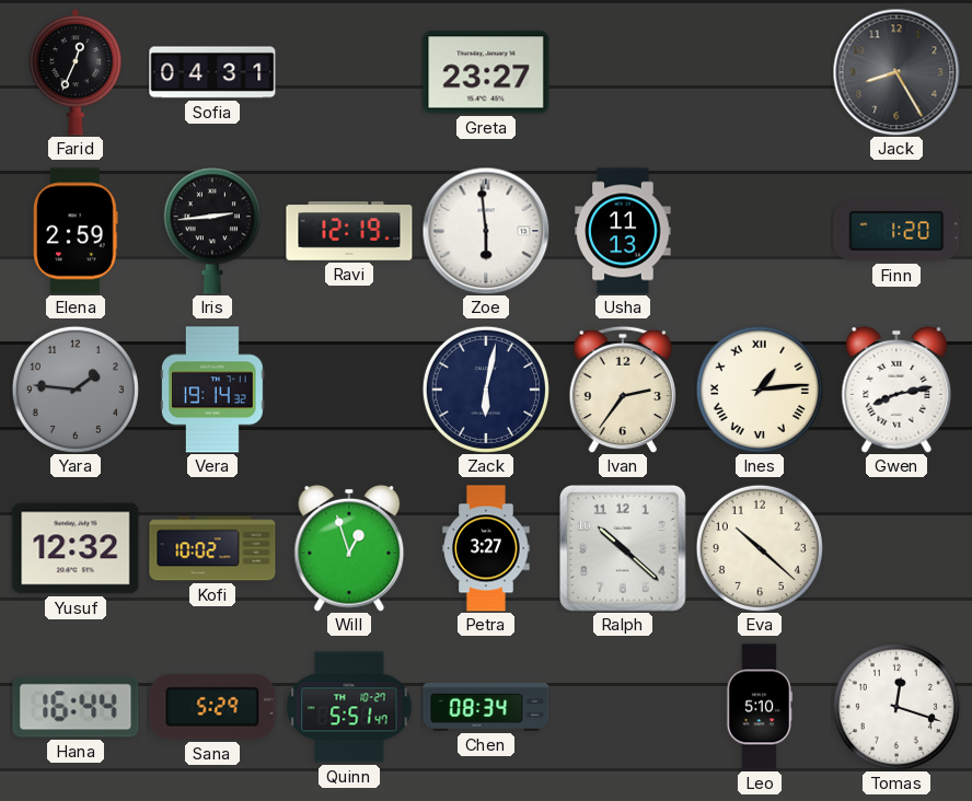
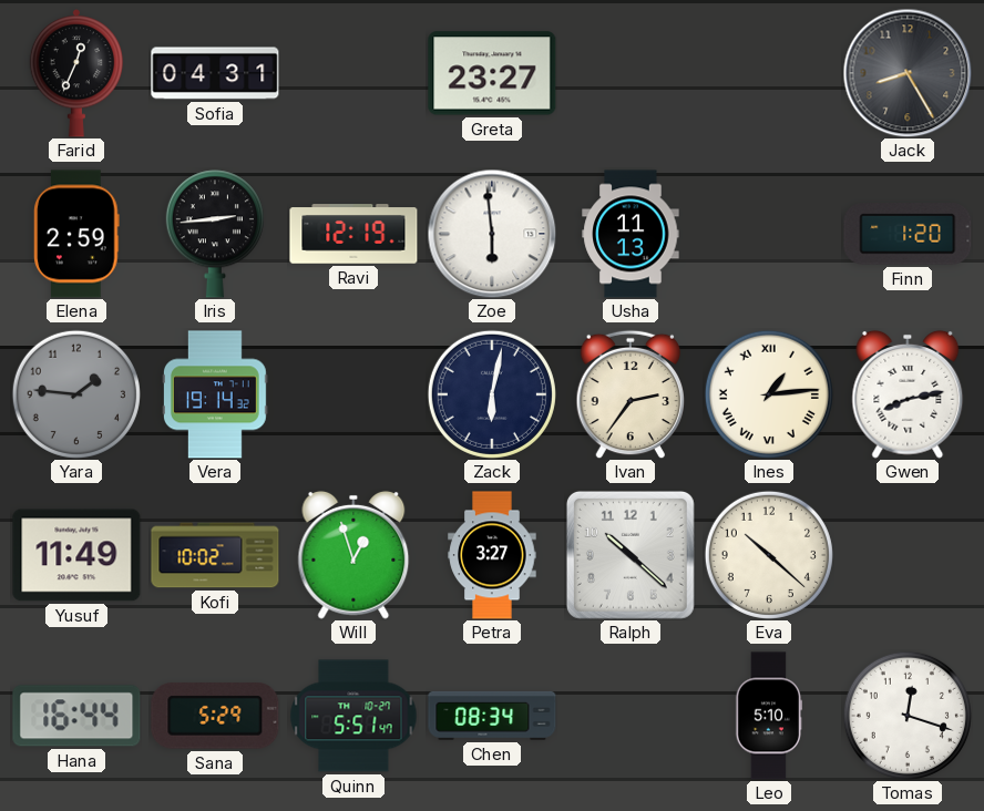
Yusuf: 12:32 -> 11:49 (76, 555)
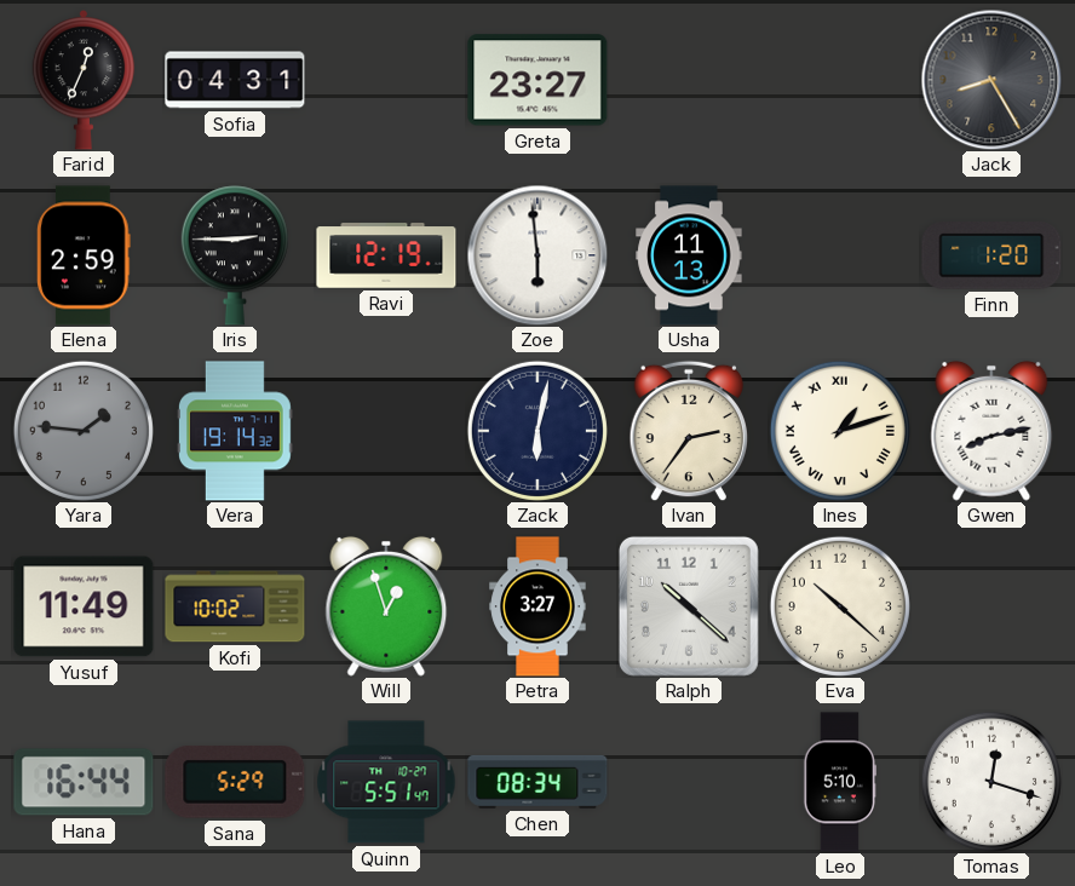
Iris: 2:44 -> 2:45 (235, 255)
Ines: 1:14 -> 1:12 (840, 431)
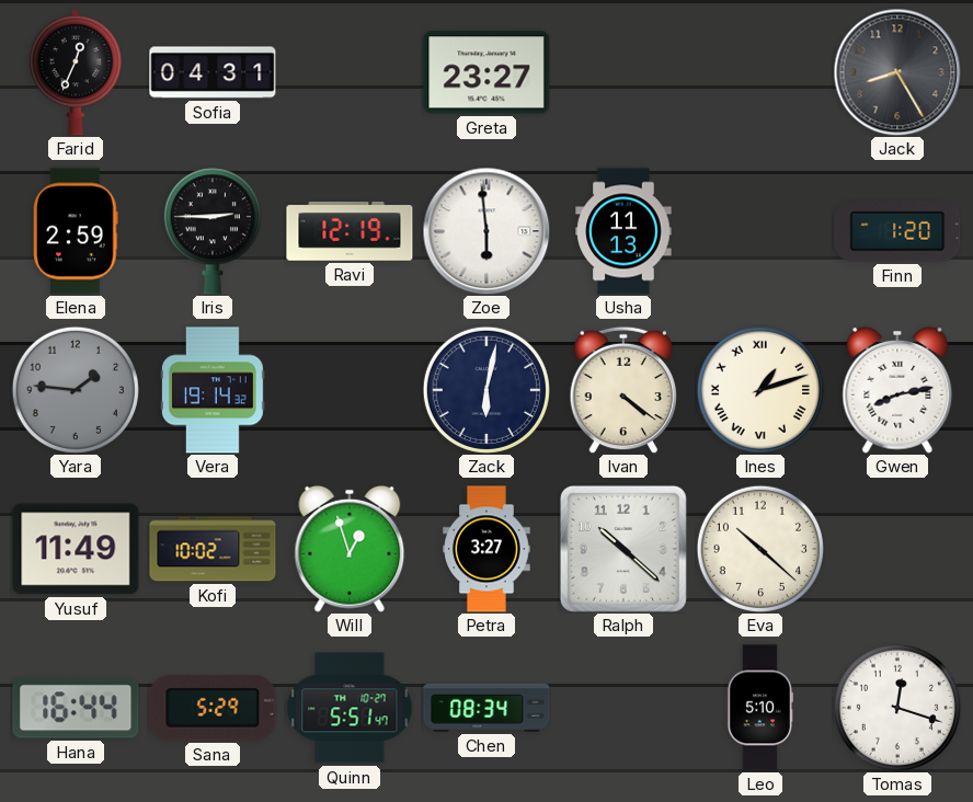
Ivan: 2:36 -> 4:21 (623, 390)
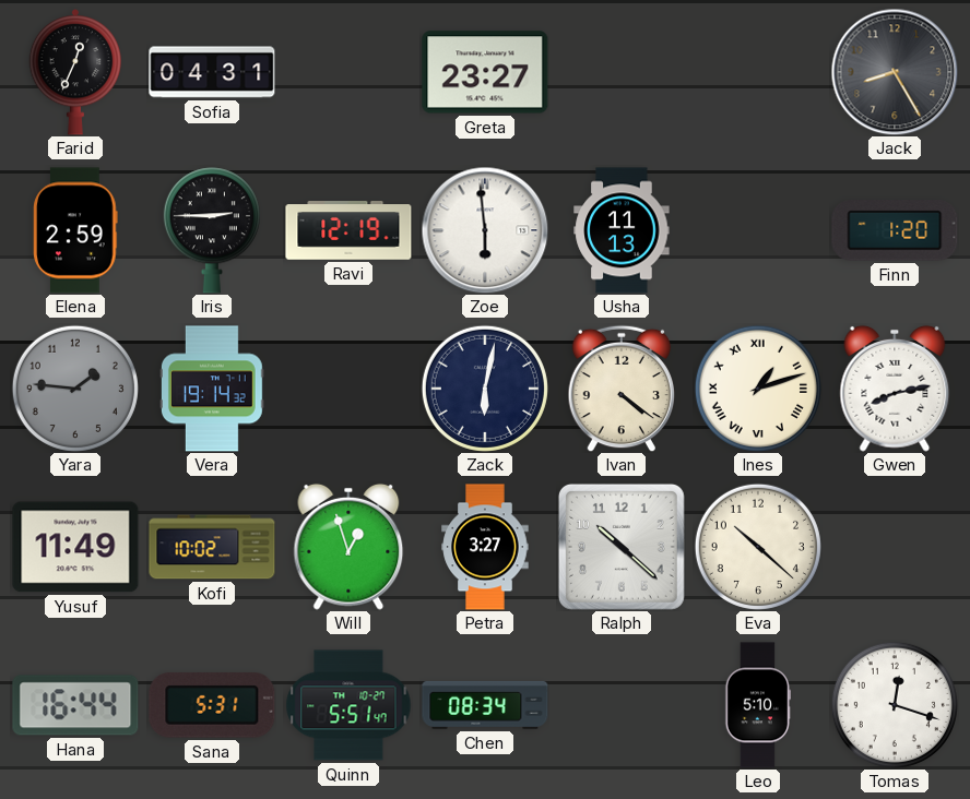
Sana: 5:29 -> 5:31 (212, 705)
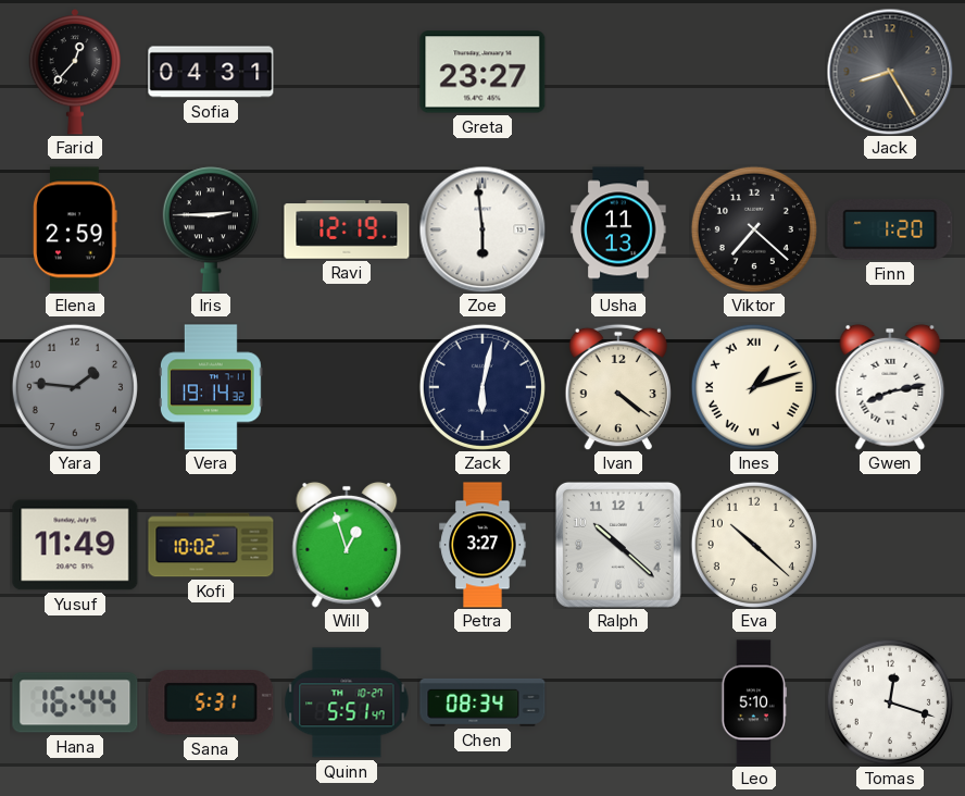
Farid: 12:34 -> 12:37 (75, 72)
Viktor: none -> 7:22 (754, 229)
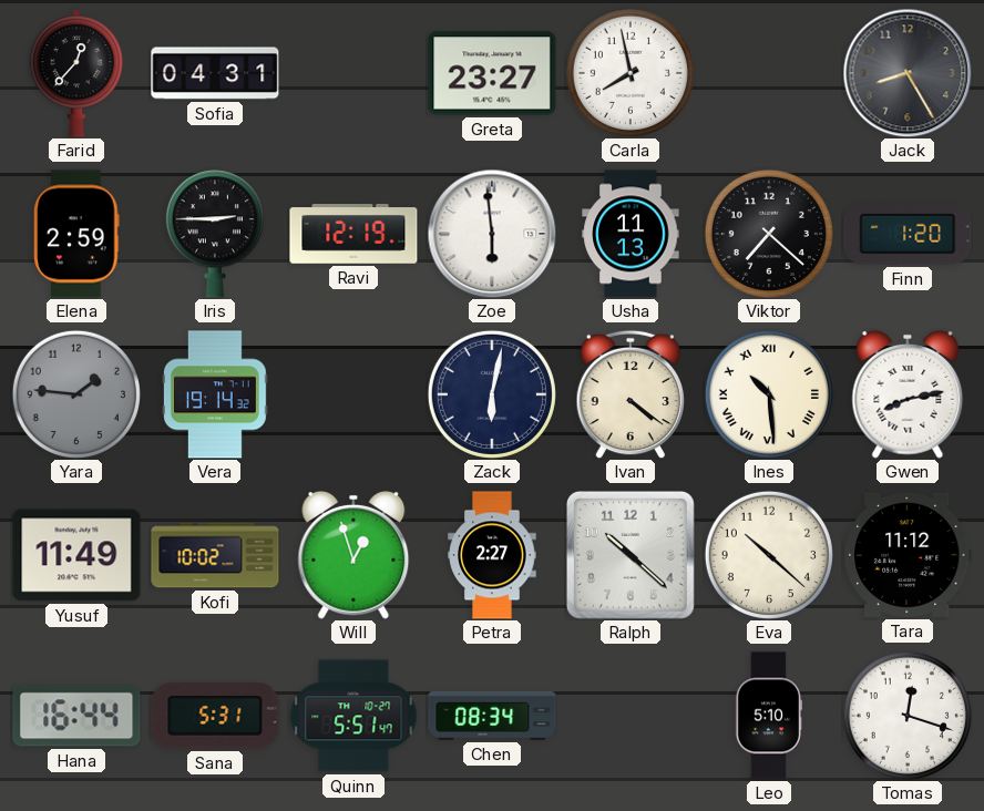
Carla: none -> 7:58 (631, 73)
Ines: 1:12 -> 10:29 (769, 394)
Petra: 3:27 -> 2:27 (492, 555)
Tara: none -> 11:12 (908, 555)
